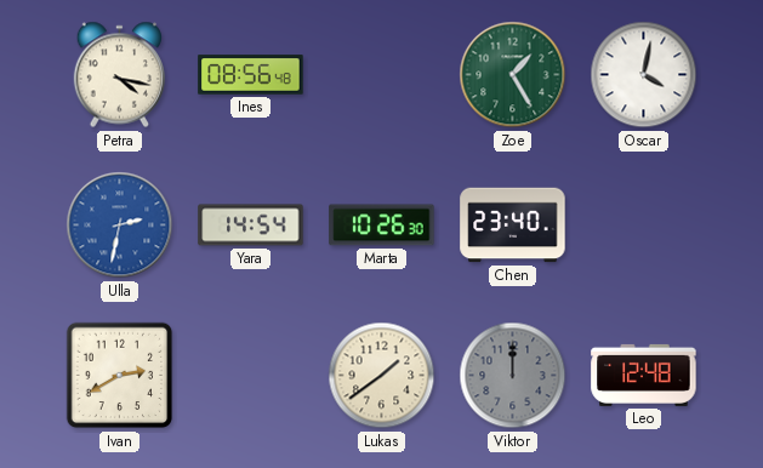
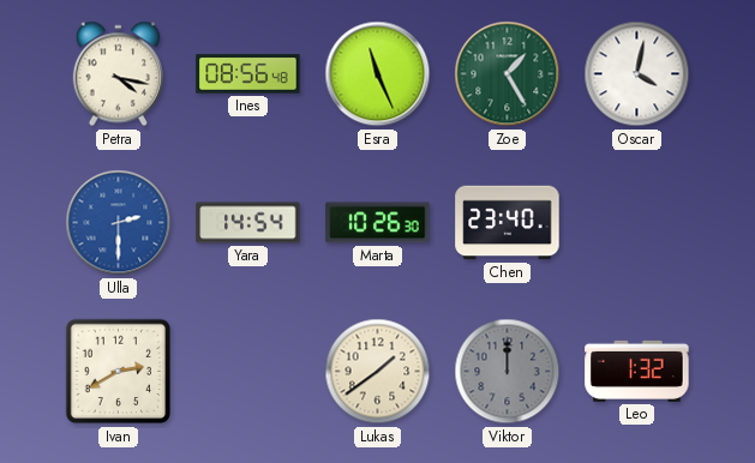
Esra: none -> 11:26 (378, 74)
Ulla: 2:32 -> 2:30 (119, 223)
Leo: 12:48 -> 1:32 (637, 371)
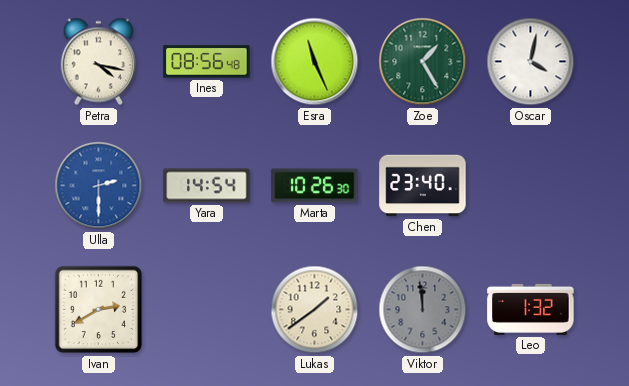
Viktor: 12:00 -> 11:59 (423, 310)
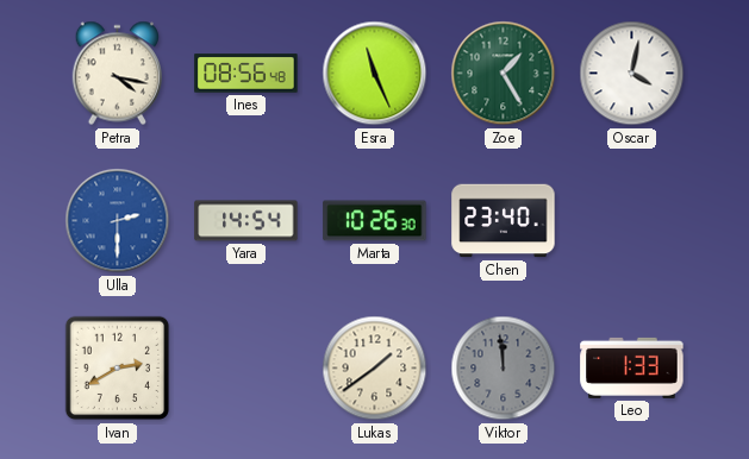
Leo: 1:32 -> 1:33 (632, 367)
